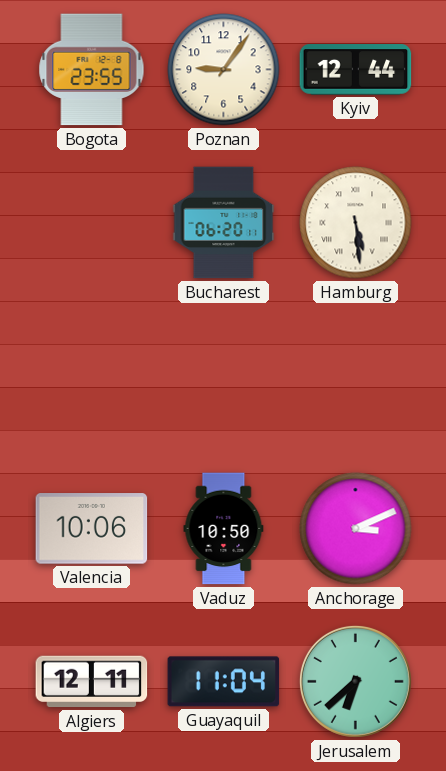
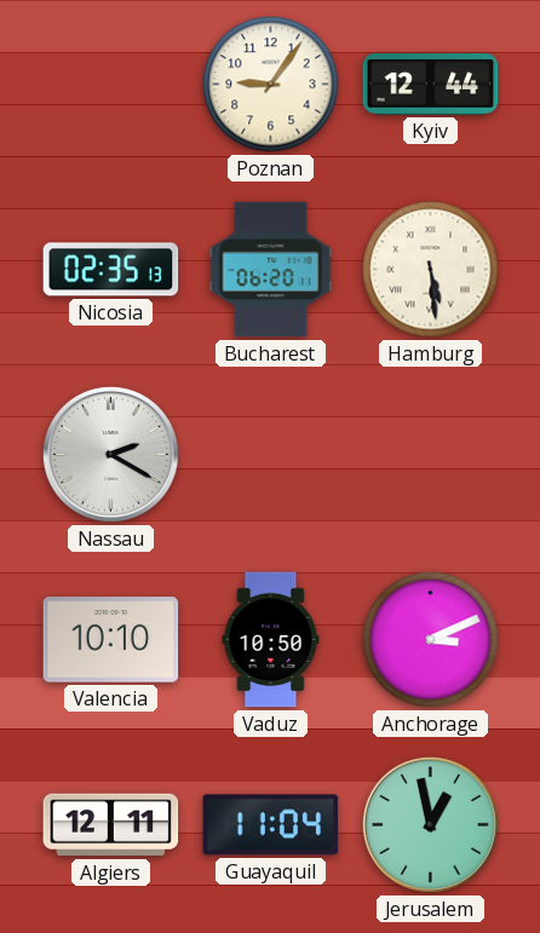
Bogota: 23:55 -> none (92, 70)
Nicosia: none -> 02:35 (111, 270)
Nassau: none -> 2:20 (110, 454)
Valencia: 10:06 -> 10:10 (111, 640)
Jerusalem: 6:38 -> 12:58 (430, 824)
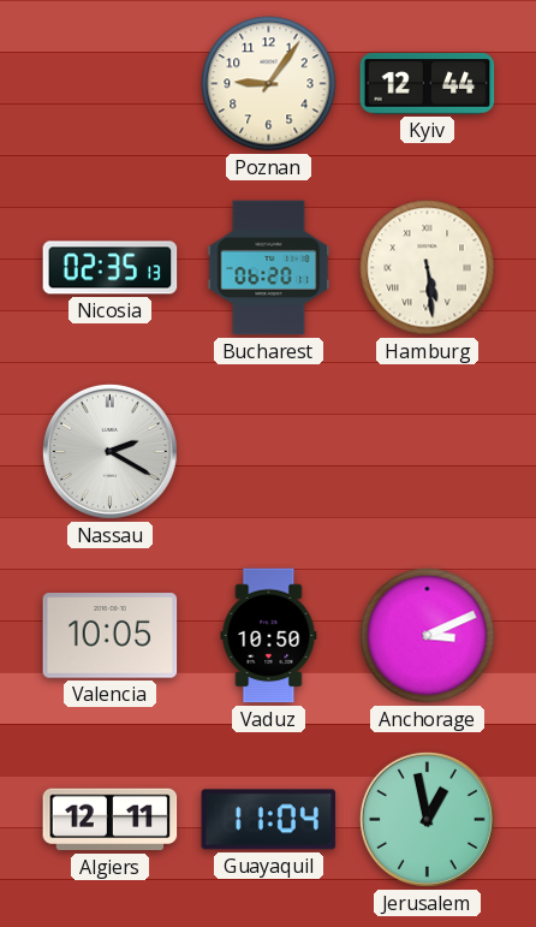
Valencia: 10:10 -> 10:05 (111, 636)
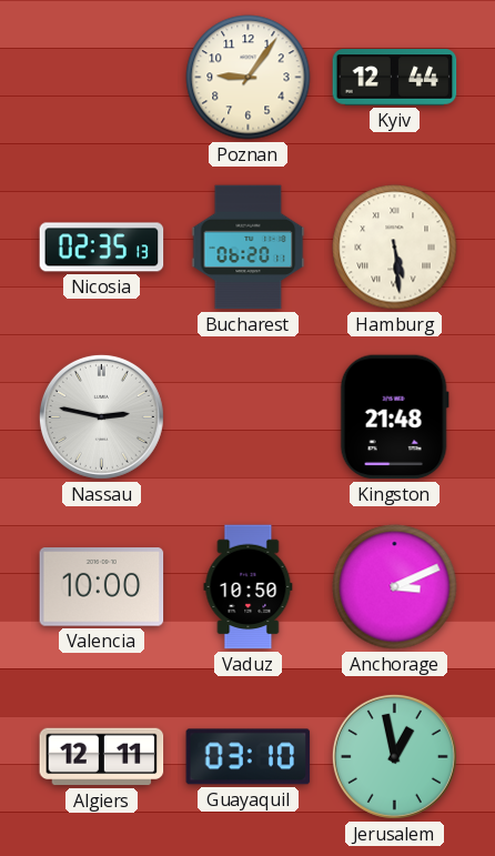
Nassau: 2:20 -> 2:47 (101, 416)
Kingston: none -> 21:48 (394, 417)
Valencia: 10:05 -> 10:00 (102, 587)
Guayaquil: 11:04 -> 03:10 (249, 757)
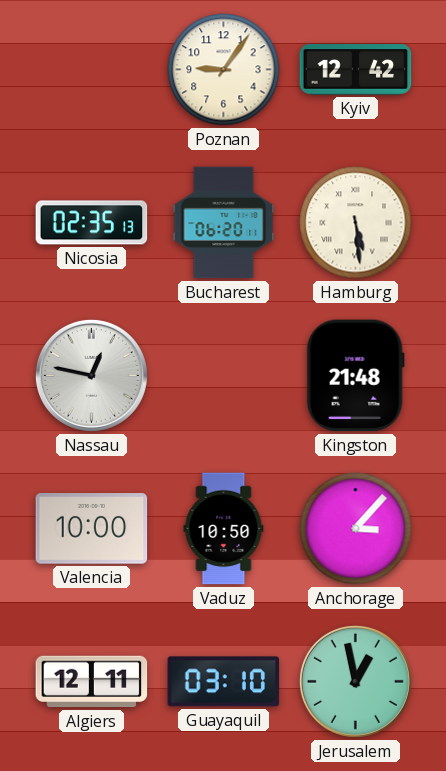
Kyiv: 12:44 -> 12:42 (356, 70)
Nassau: 2:47 -> 12:47 (91, 375)
Anchorage: 3:11 -> 3:07 (356, 529)
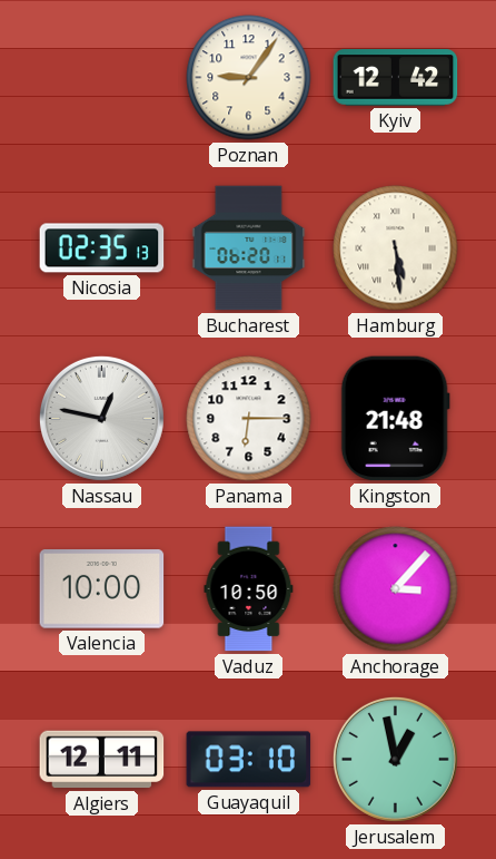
Panama: none -> 6:15 (249, 419)
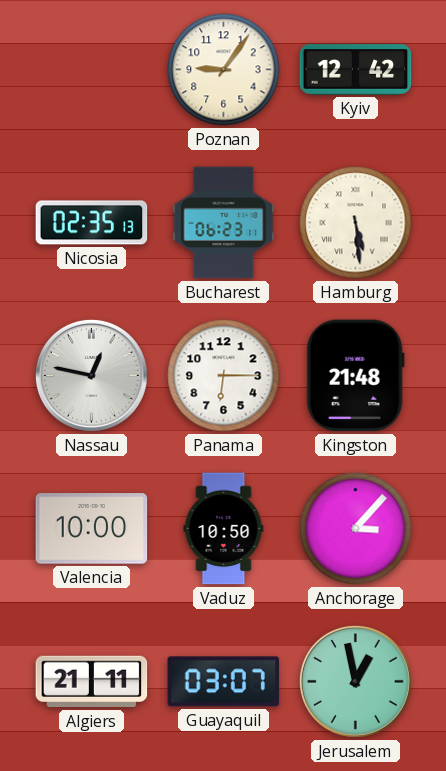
Bucharest: 06:20 -> 06:23 (224, 223)
Algiers: 12:11 -> 21:11 (92, 682)
Guayaquil: 03:10 -> 03:07 (224, 682)
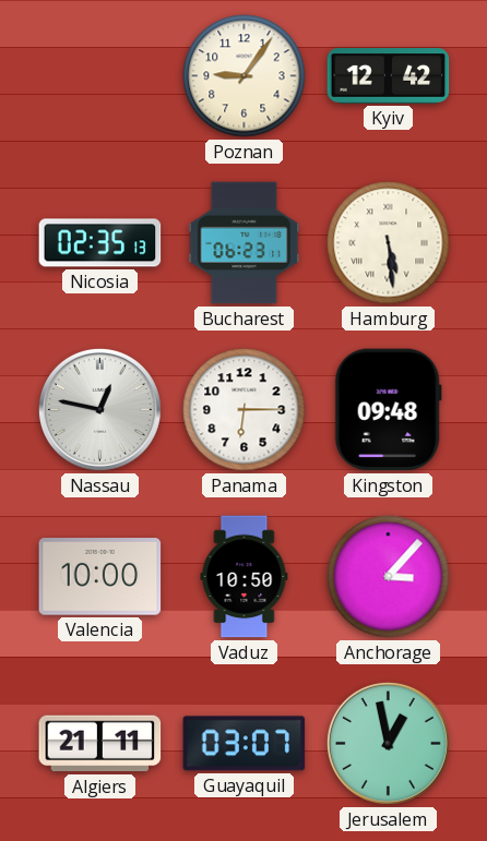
Kingston: 21:48 -> 09:48 (388, 410)
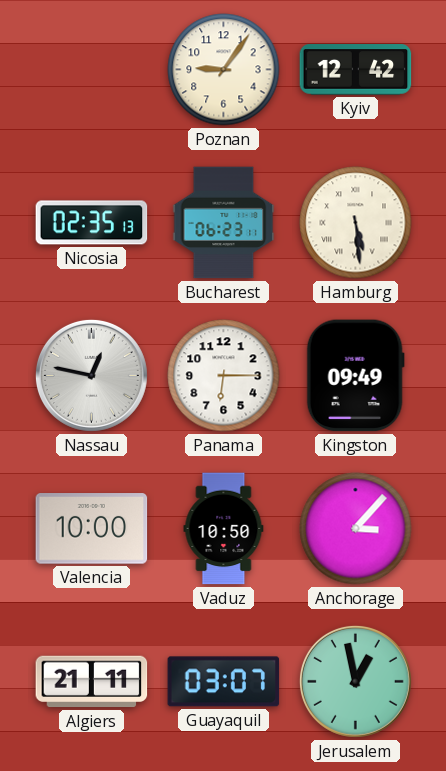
Kingston: 09:48 -> 09:49 (355, 376)
